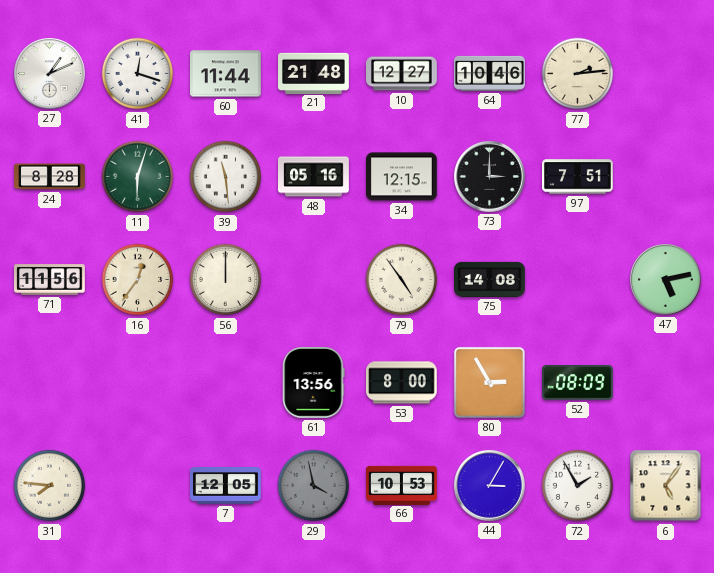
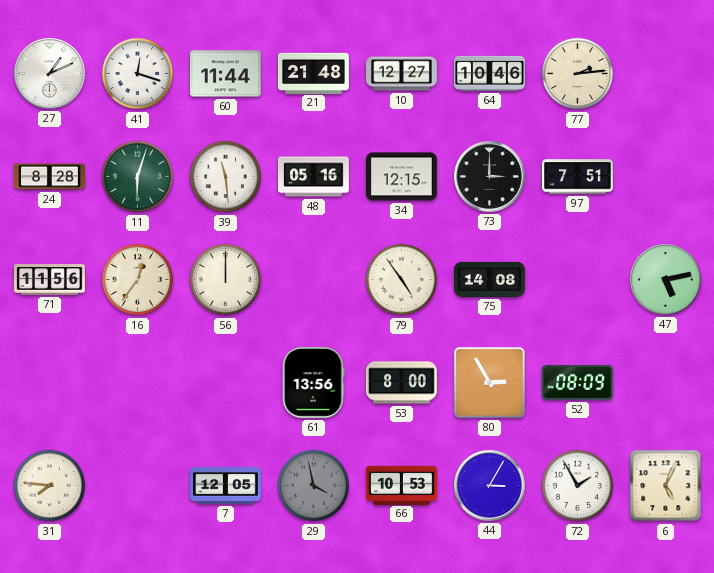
6: 5:06 -> 5:04 (666, 486)
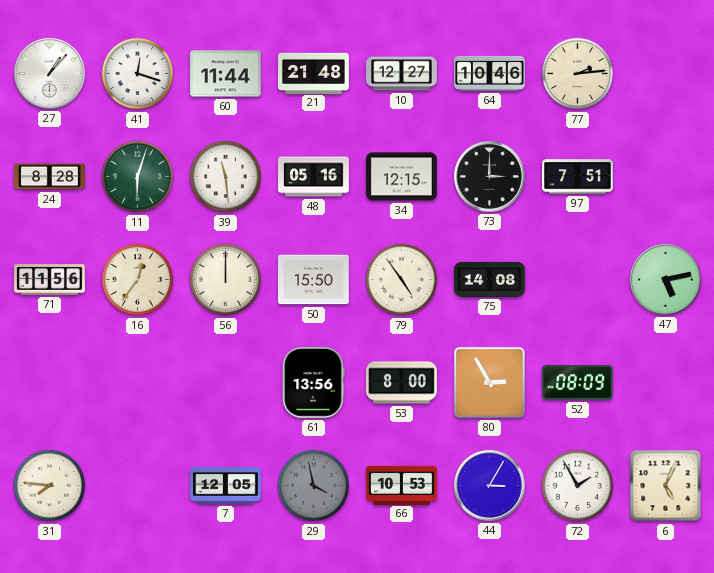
27: 1:11 -> 1:07 (50, 74)
50: none -> 15:50 (314, 280)
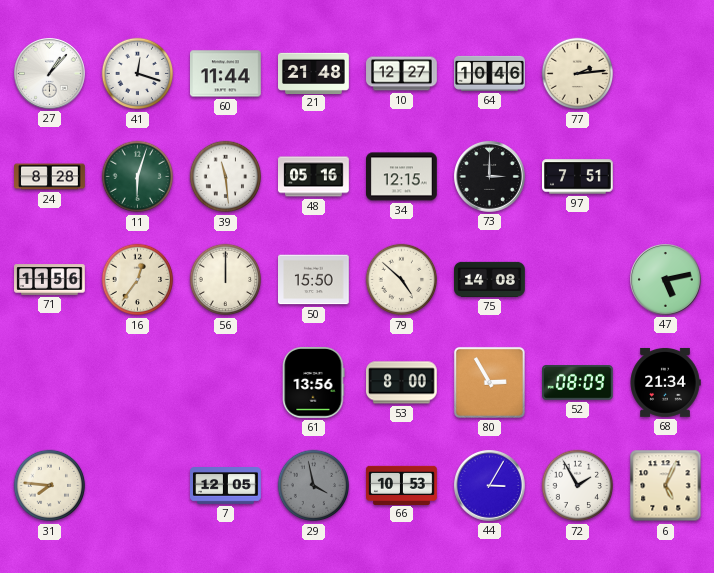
79: 4:54 -> 4:52 (402, 280)
68: none -> 21:34 (665, 382)
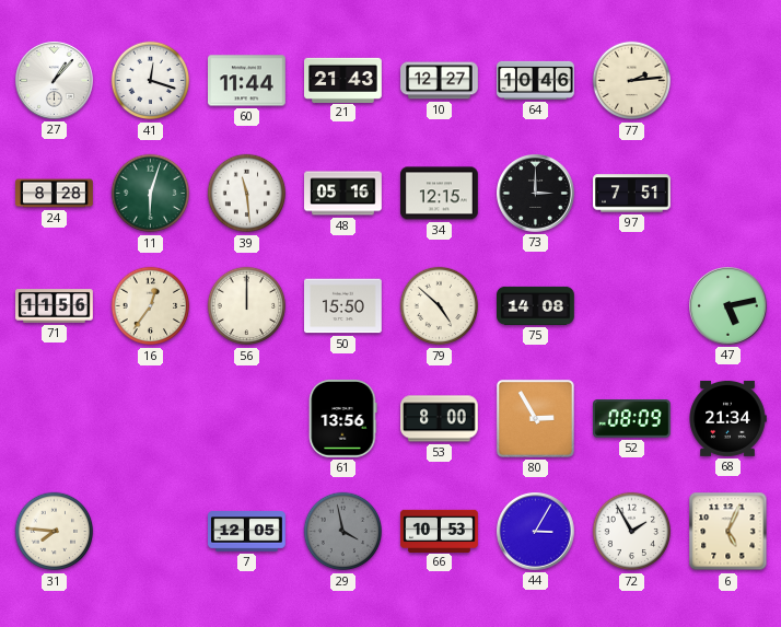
21: 21:48 -> 21:43 (343, 80)
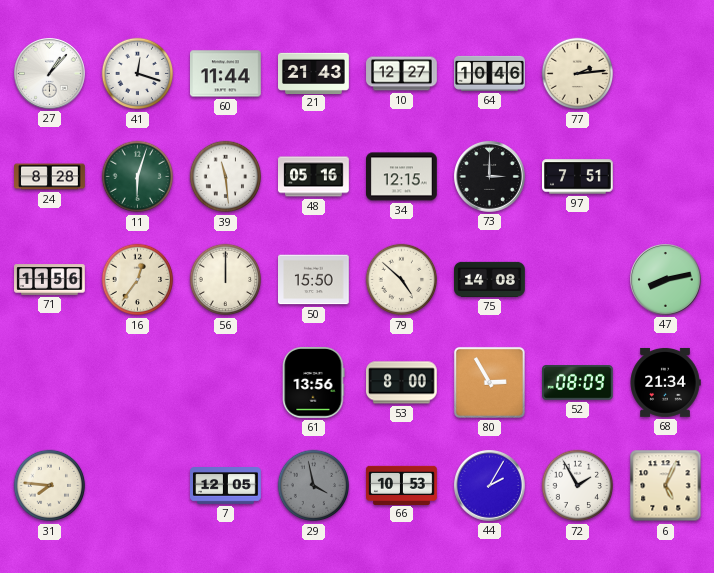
47: 5:13 -> 8:13 (666, 280)
44: 3:05 -> 2:05 (490, 486)
